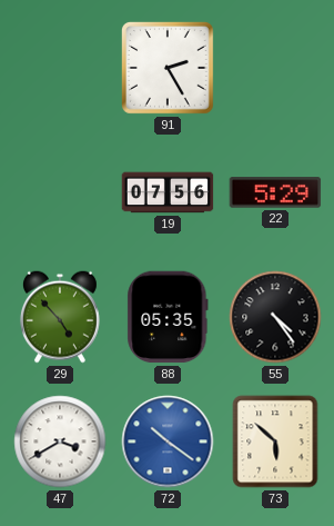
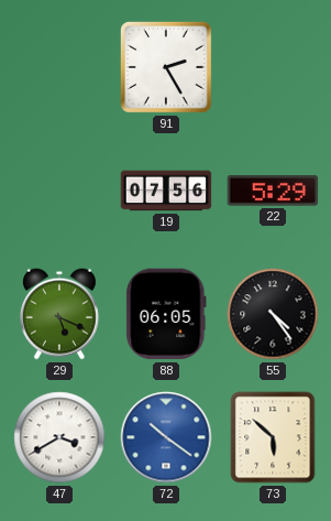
29: 4:53 -> 5:19 (59, 314)
88: 05:35 -> 06:05 (166, 314)
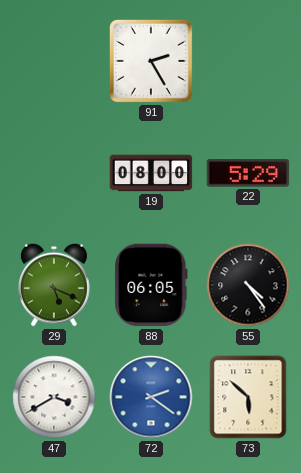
19: 07:56 -> 08:00 (151, 173)
72: 10:21 -> 2:21 (151, 397)
